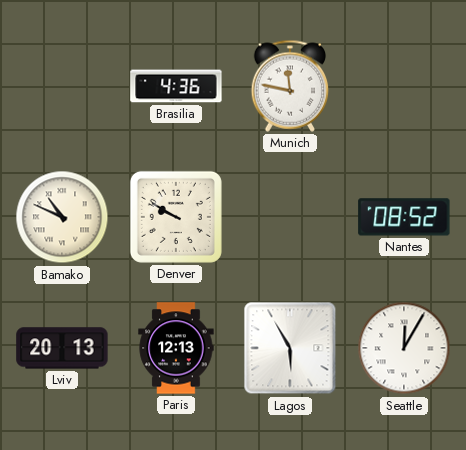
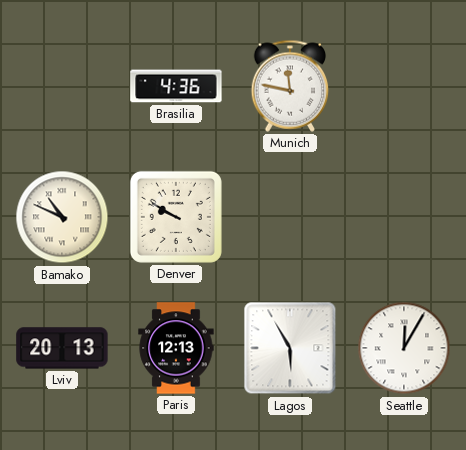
Nantes: 08:52 -> none (404, 217)
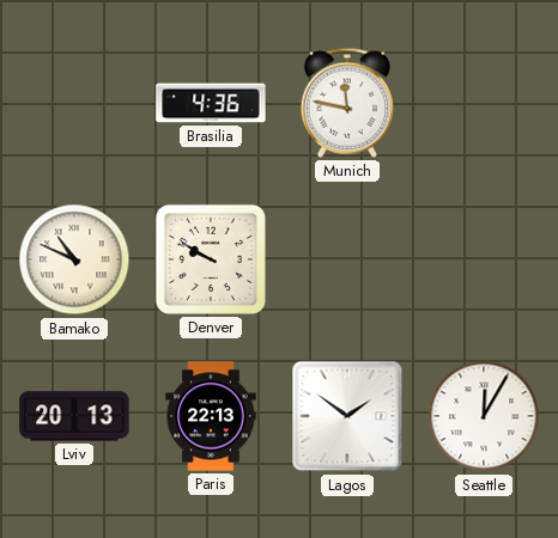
Paris: 12:13 -> 22:13 (211, 416)
Lagos: 5:55 -> 1:51 (347, 416)
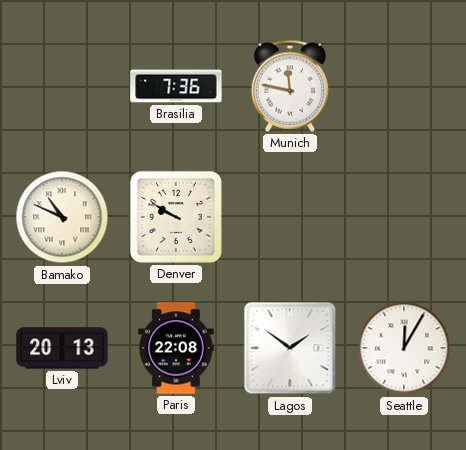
Brasilia: 4:36 -> 7:36 (176, 86)
Paris: 22:13 -> 22:08 (176, 348)
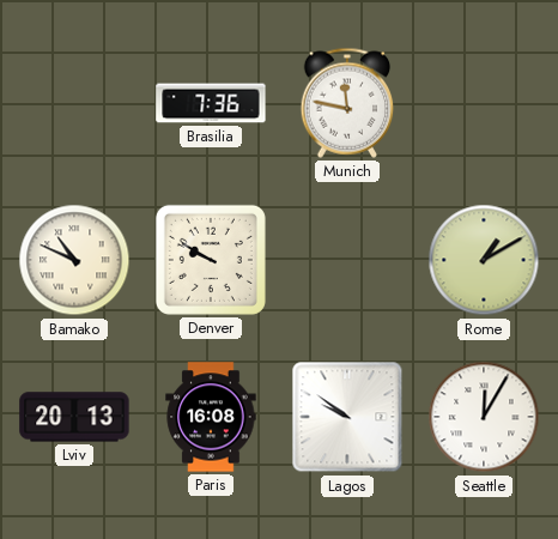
Rome: none -> 1:10 (484, 260)
Paris: 22:08 -> 16:08 (211, 417)
Lagos: 1:51 -> 9:51 (347, 417)
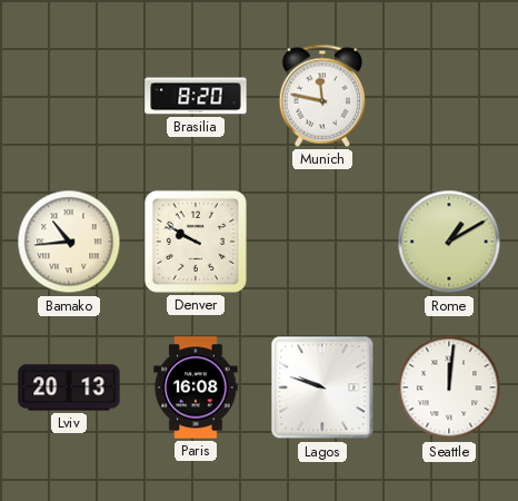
Brasilia: 7:36 -> 8:20 (196, 96)
Bamako: 10:49 -> 10:44 (69, 242)
Lagos: 9:51 -> 9:48 (322, 387)
Seattle: 12:05 -> 12:01 (449, 387)
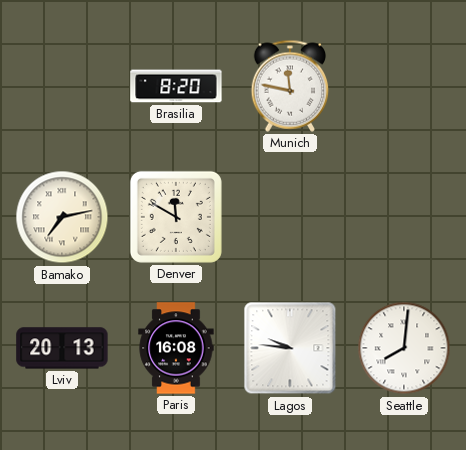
Bamako: 10:44 -> 7:13 (62, 217)
Denver: 9:50 -> 11:50 (176, 217)
Rome: 1:10 -> none (449, 242)
Lagos: 9:48 -> 9:46 (290, 348)
Seattle: 12:01 -> 8:01 (404, 348)
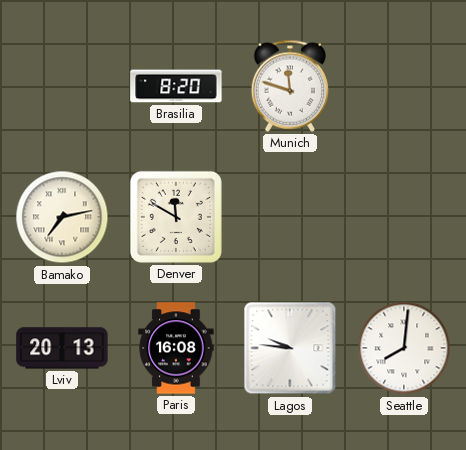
Munich: 11:47 -> 11:48 (290, 86)
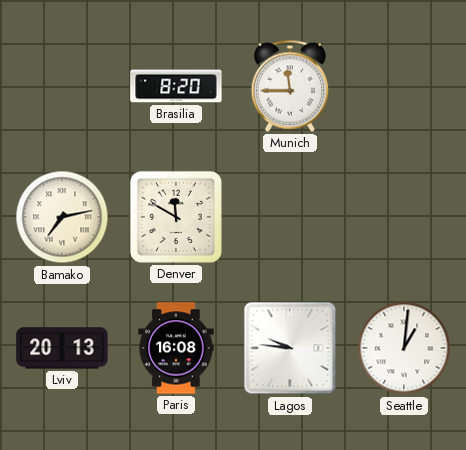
Munich: 11:48 -> 11:45 (290, 86)
Seattle: 8:01 -> 1:01 (404, 348)
